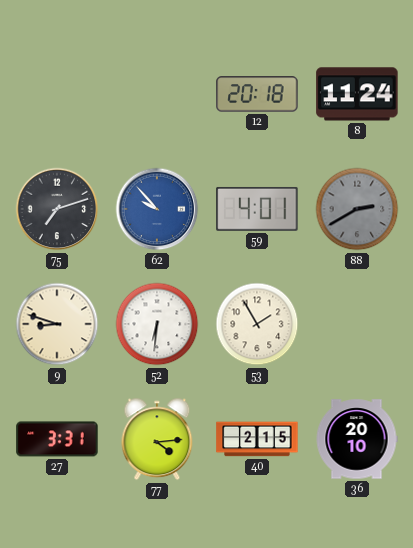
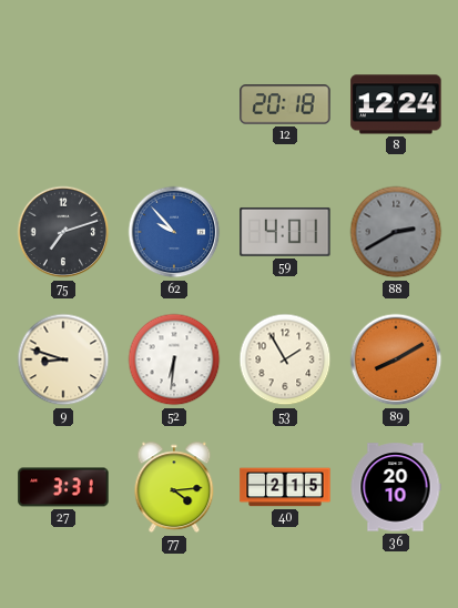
8: 11:24 -> 12:24 (396, 104)
89: none -> 8:10 (396, 359)
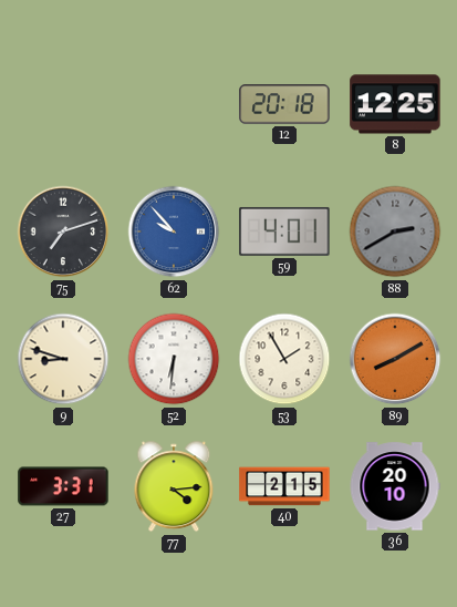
8: 12:24 -> 12:25 (395, 104)
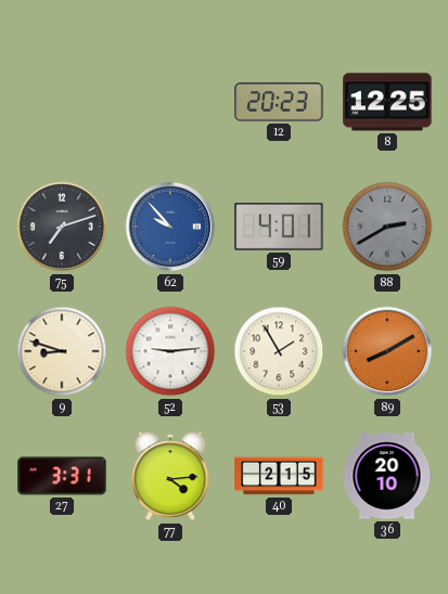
12: 20:18 -> 20:23 (279, 102)
52: 6:31 -> 9:14 (170, 351)
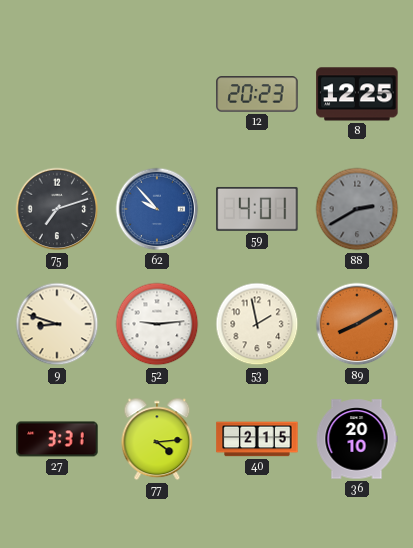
53: 1:55 -> 1:58 (257, 324)
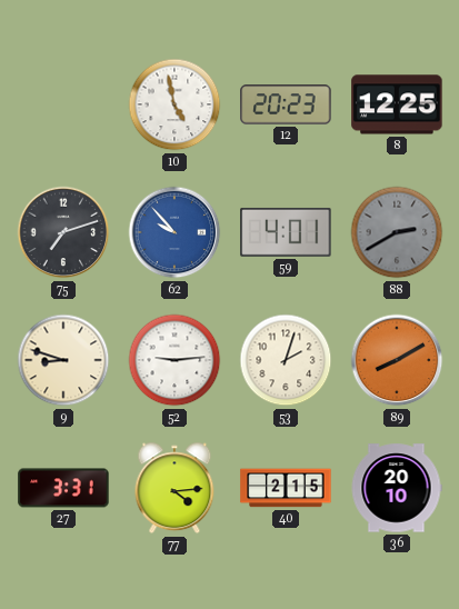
10: none -> 4:58 (174, 104)
53: 1:58 -> 2:03 (286, 360)
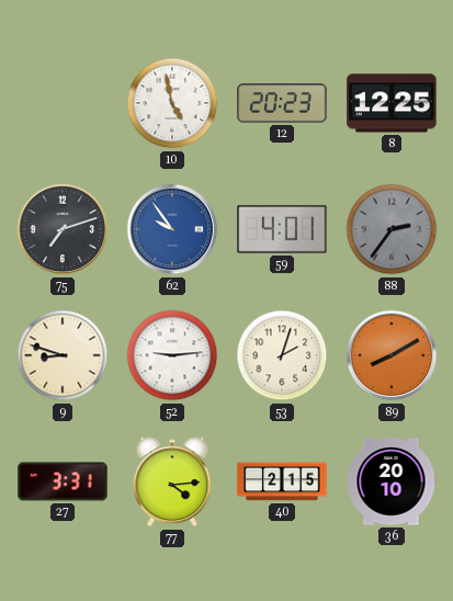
62: 9:53 -> 9:54 (172, 229)
88: 2:40 -> 2:36 (392, 229)
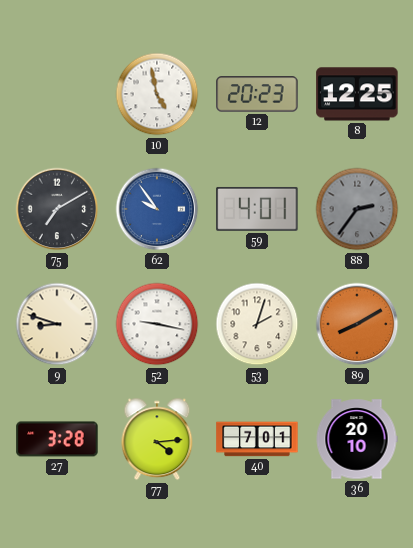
75: 7:12 -> 7:10 (57, 209)
52: 9:14 -> 9:17 (157, 324)
27: 3:31 -> 3:28 (57, 439)
40: 2:15 -> 7:01 (257, 439)
